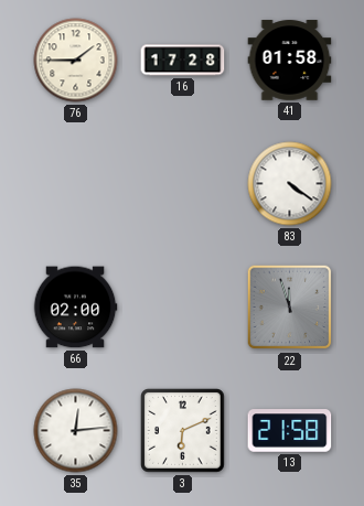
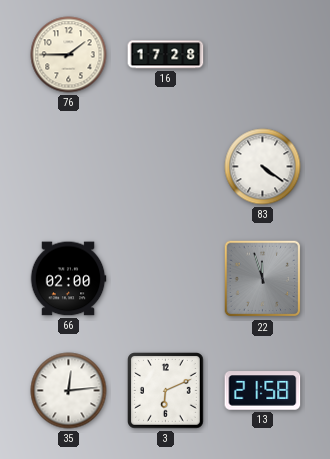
41: 01:58 -> none (290, 61)
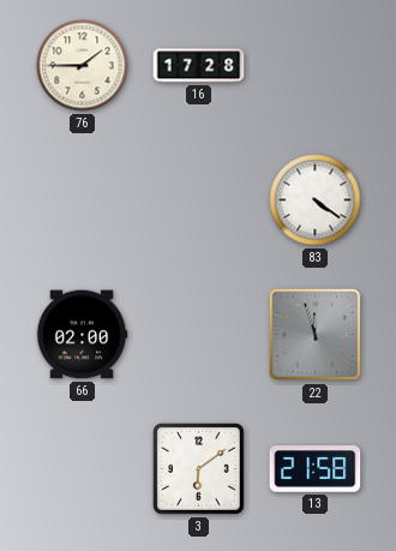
35: 12:14 -> none (69, 391)
3: 6:11 -> 6:09 (199, 469)
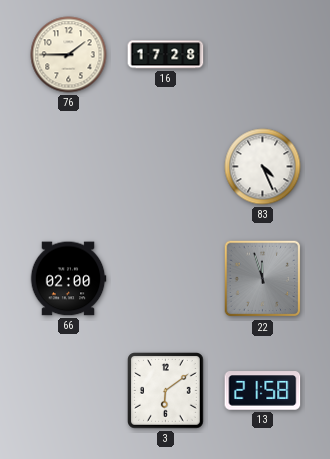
83: 4:21 -> 4:26 (263, 167)
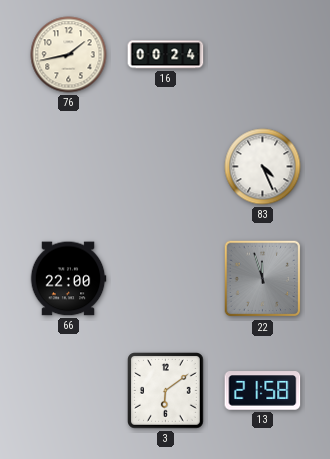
76: 1:45 -> 1:43 (69, 55)
16: 17:28 -> 00:24 (166, 55)
66: 02:00 -> 22:00 (68, 279)
